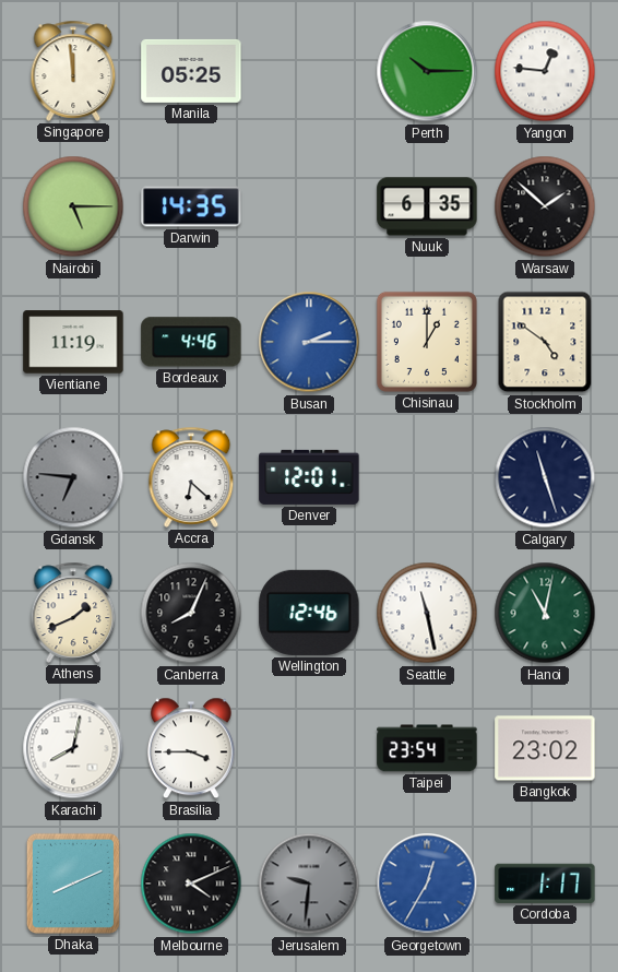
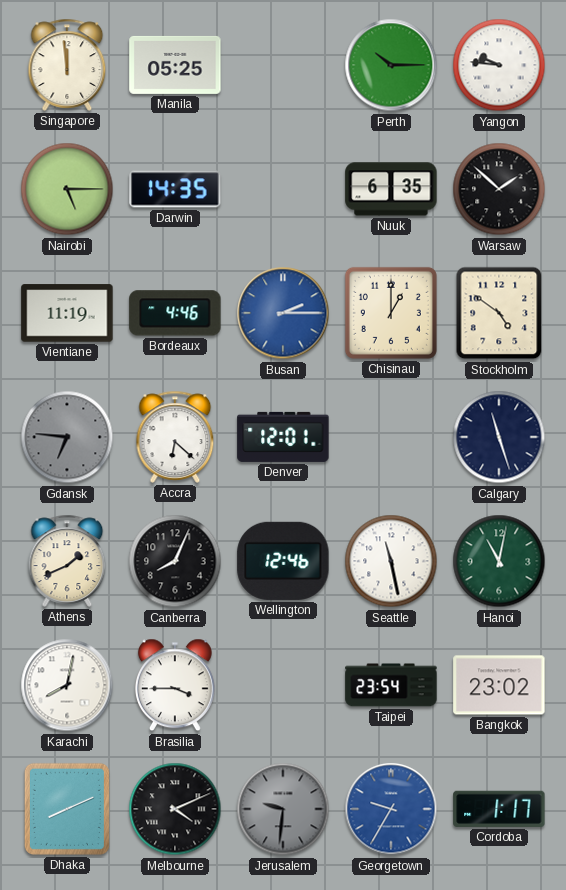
Yangon: 12:46 -> 9:46 (499, 65)
Georgetown: 12:35 -> 9:35 (391, 809)
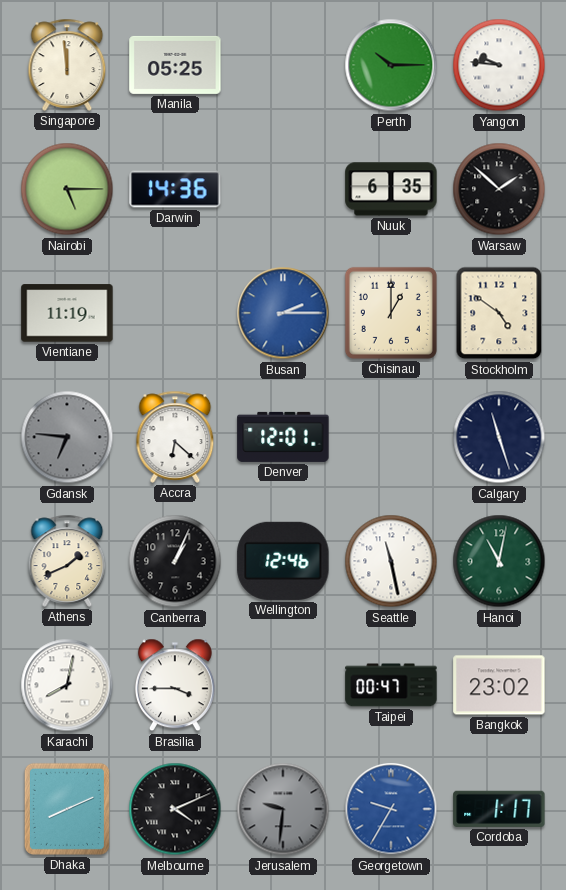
Darwin: 14:35 -> 14:36 (175, 189)
Bordeaux: 4:46 -> none (175, 313)
Canberra: 8:04 -> 1:04 (175, 561)
Taipei: 23:54 -> 00:47 (391, 685)
